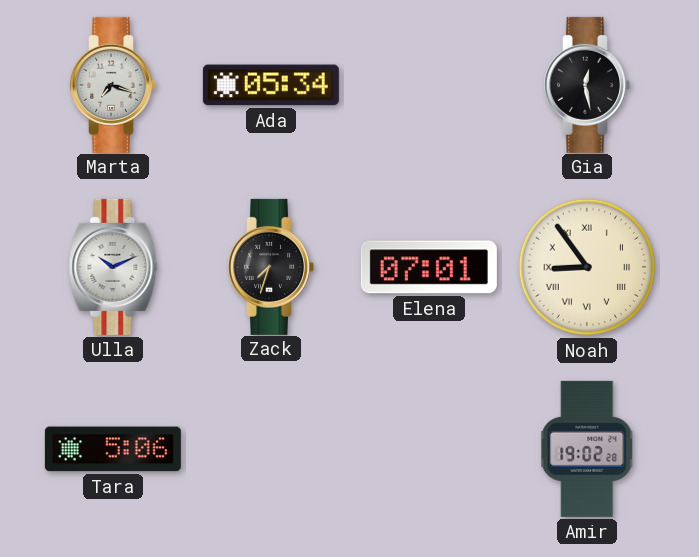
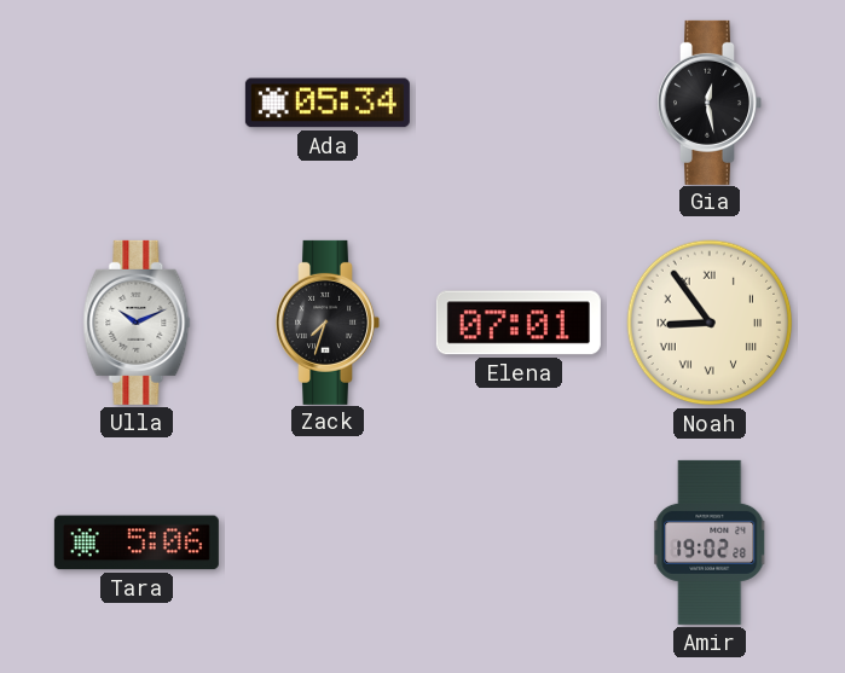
Marta: 7:18 -> none (113, 85)
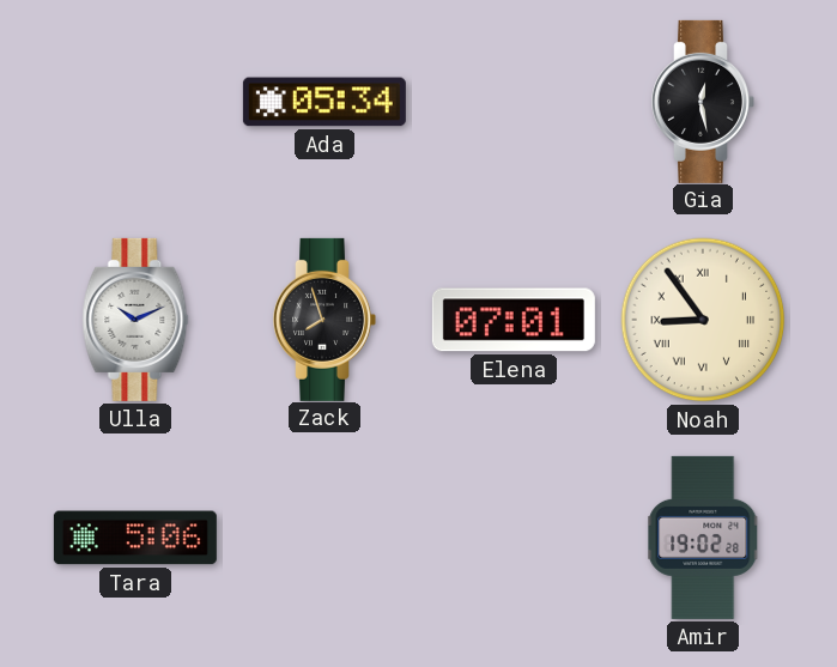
Zack: 7:33 -> 7:57 (325, 320)
